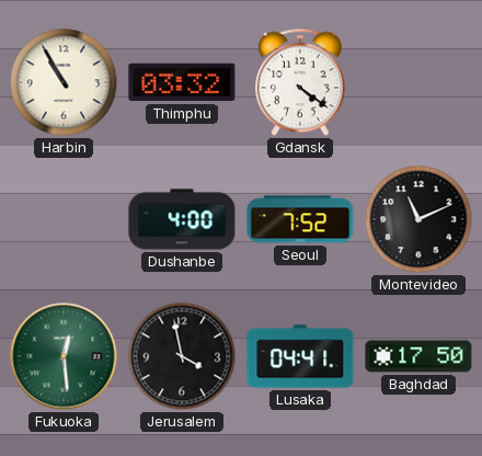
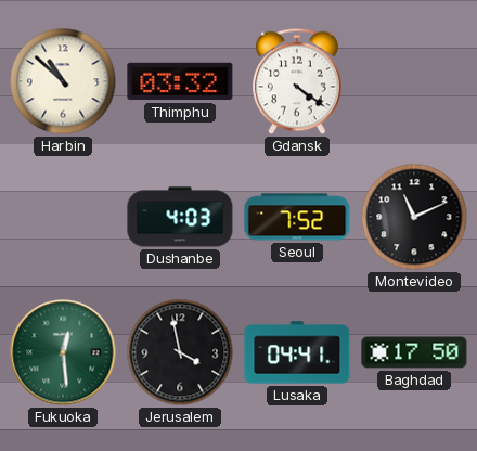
Harbin: 10:55 -> 10:52 (63, 81)
Dushanbe: 4:00 -> 4:03 (180, 217)
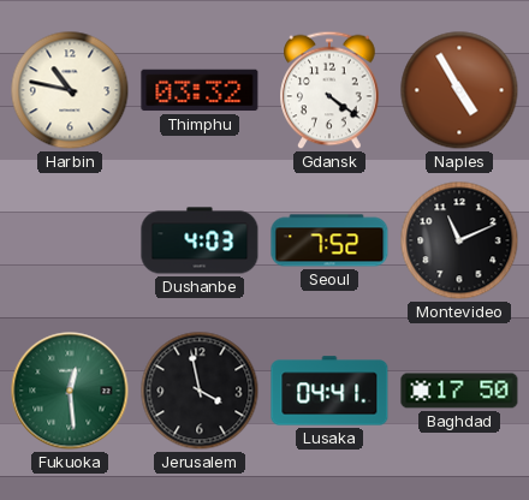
Harbin: 10:52 -> 10:47 (70, 90)
Naples: none -> 4:55 (459, 90)
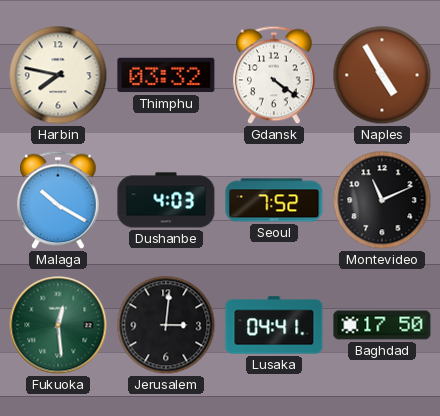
Harbin: 10:47 -> 7:47 (58, 75)
Malaga: none -> 10:20 (58, 200)
Jerusalem: 3:58 -> 3:01 (166, 325)
